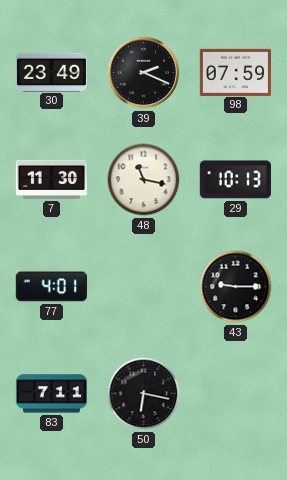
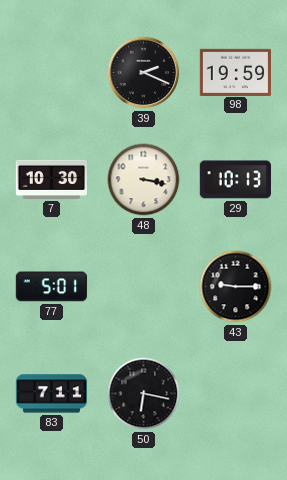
30: 23:49 -> none (51, 72)
98: 07:59 -> 19:59 (235, 72)
7: 11:30 -> 10:30 (52, 179)
48: 11:17 -> 3:17 (144, 180)
77: 4:01 -> 5:01 (51, 287)
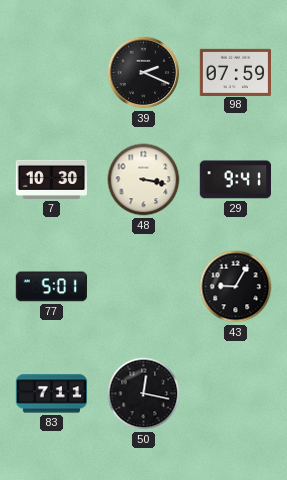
98: 19:59 -> 07:59 (235, 72)
29: 10:13 -> 9:41 (235, 180)
43: 9:15 -> 9:05 (236, 287)
50: 6:17 -> 12:17 (144, 394)
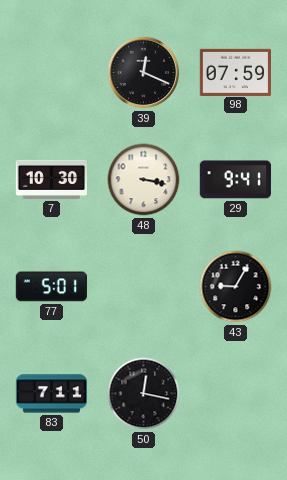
39: 2:19 -> 12:19 (144, 73)
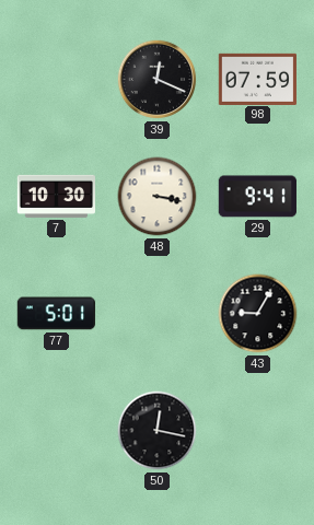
83: 7:11 -> none (51, 394)
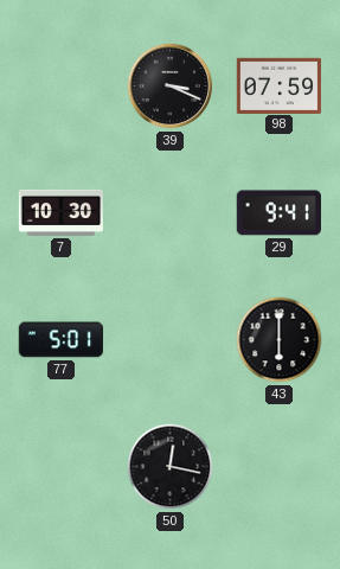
39: 12:19 -> 3:19 (171, 87)
48: 3:17 -> none (158, 197)
43: 9:05 -> 6:00 (280, 340)
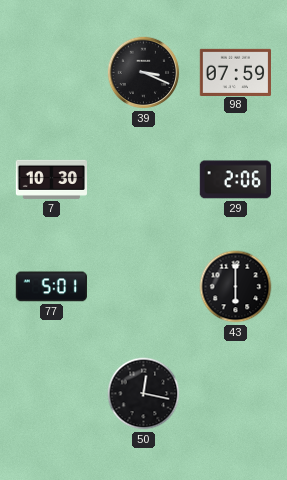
29: 9:41 -> 2:06 (235, 180)
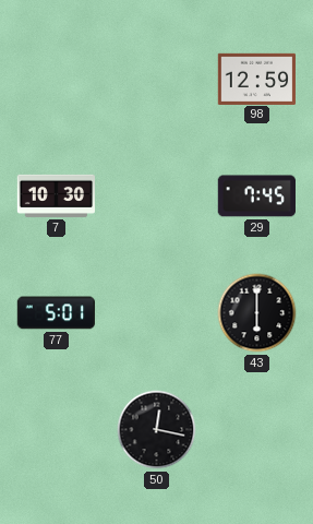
39: 3:19 -> none (144, 73)
98: 07:59 -> 12:59 (256, 79)
29: 2:06 -> 7:45 (256, 196)
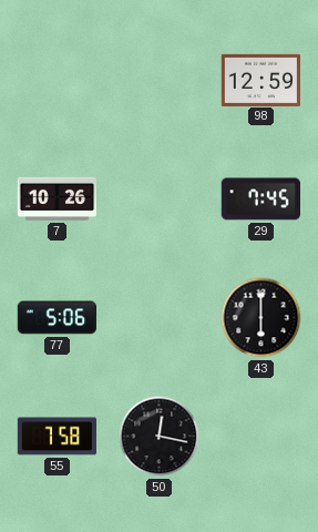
7: 10:30 -> 10:26 (58, 198)
77: 5:01 -> 5:06 (57, 318)
55: none -> 7:58 (57, 437)
